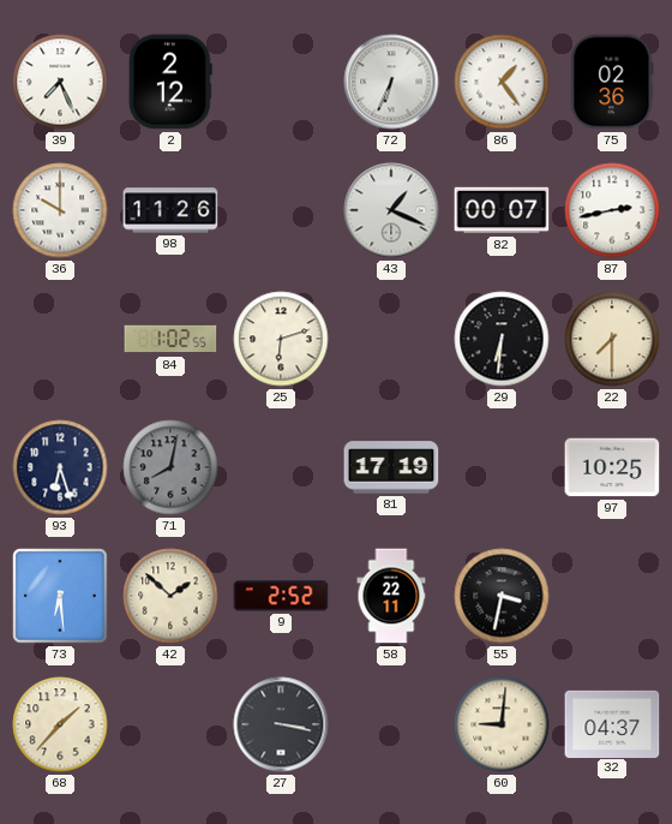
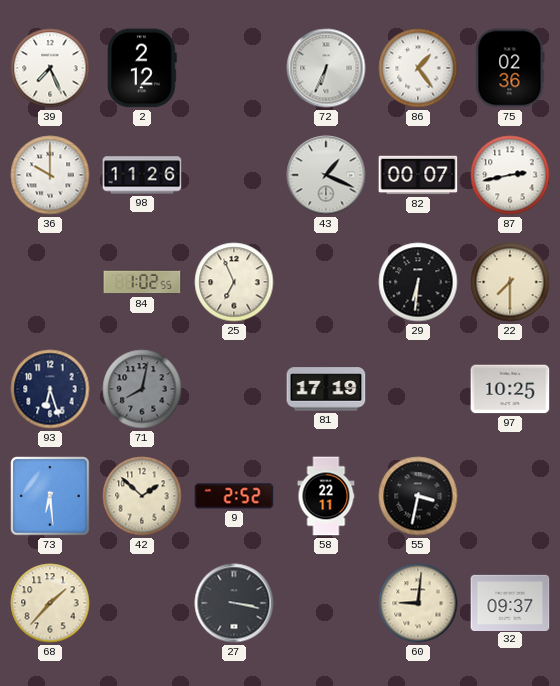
25: 6:12 -> 6:56 (234, 282)
32: 04:37 -> 09:37 (510, 602)
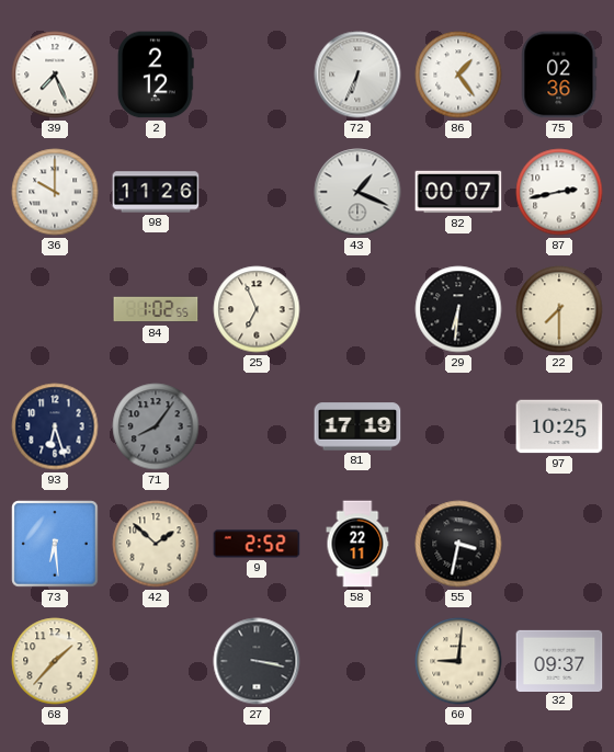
71: 8:02 -> 8:06 (156, 426)
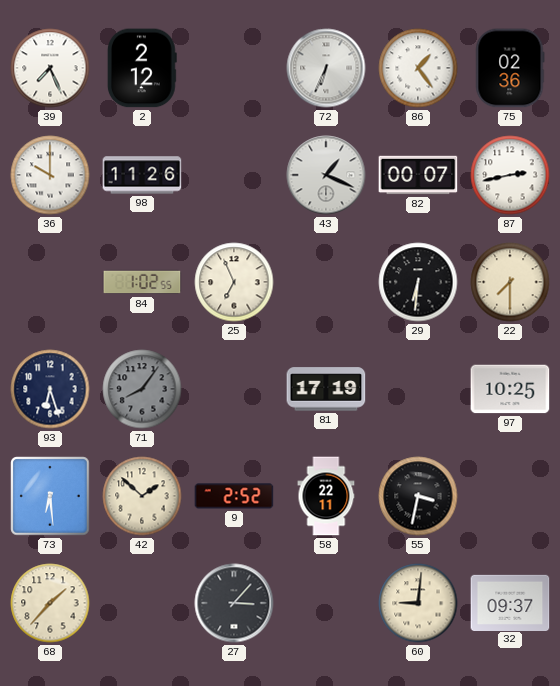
27: 3:17 -> 3:07 (234, 603)
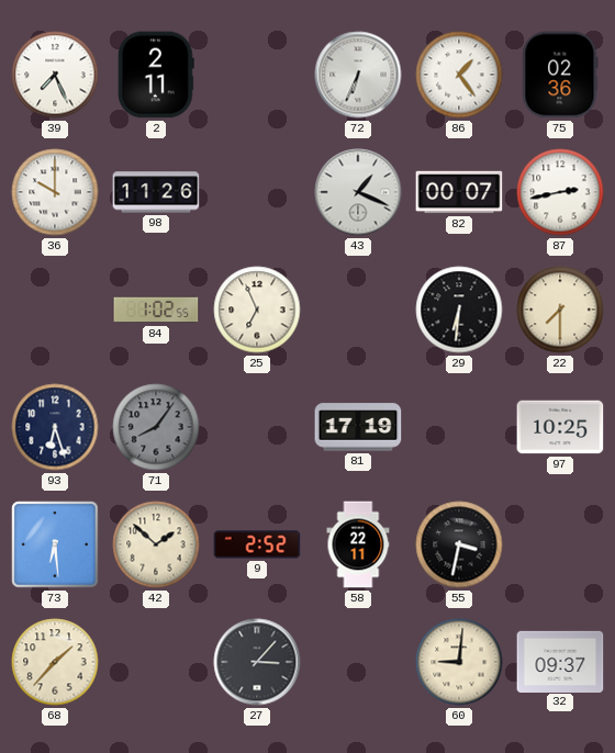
2: 2:12 -> 2:11 (156, 75)
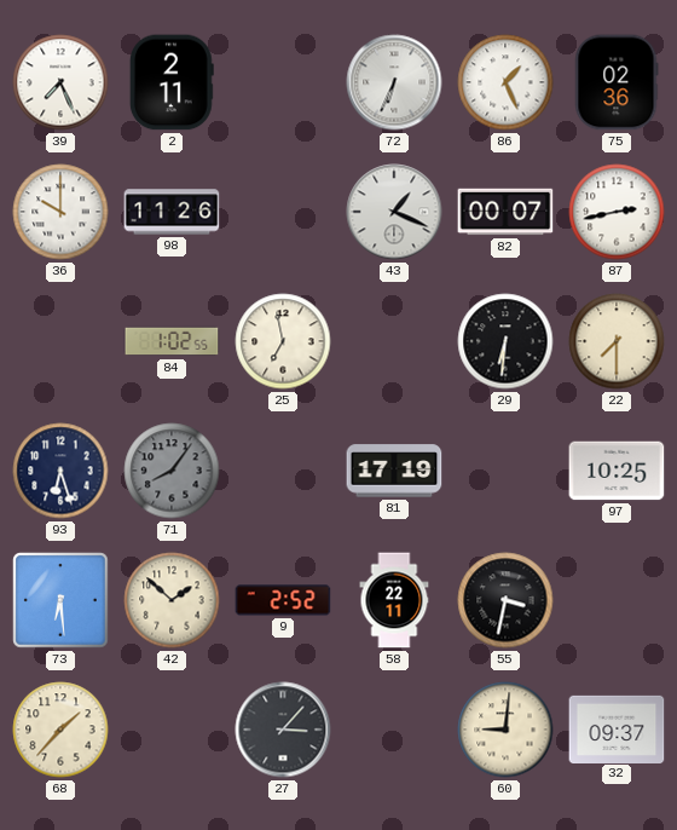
86: 1:24 -> 1:26 (505, 82)
25: 6:56 -> 6:58 (283, 341)
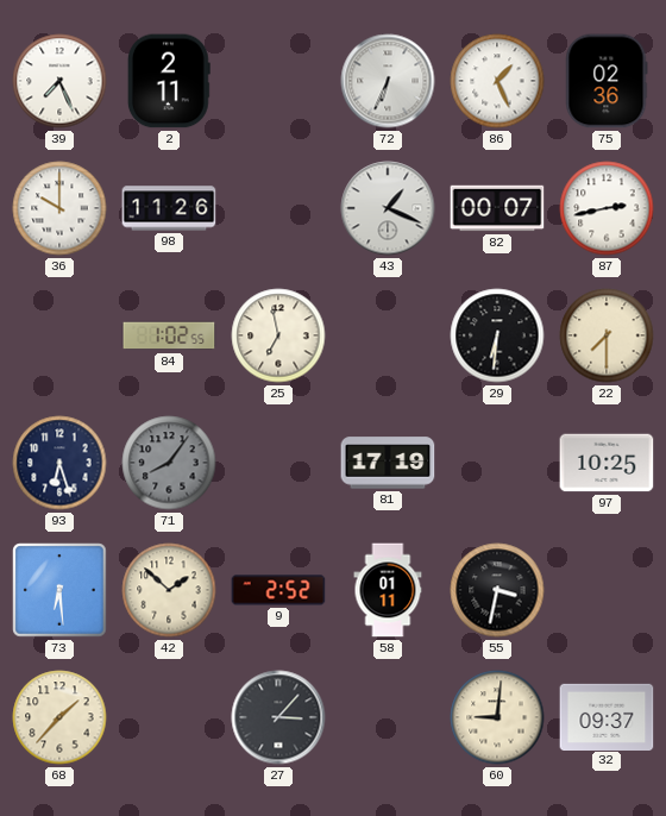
58: 22:11 -> 01:11 (388, 590)
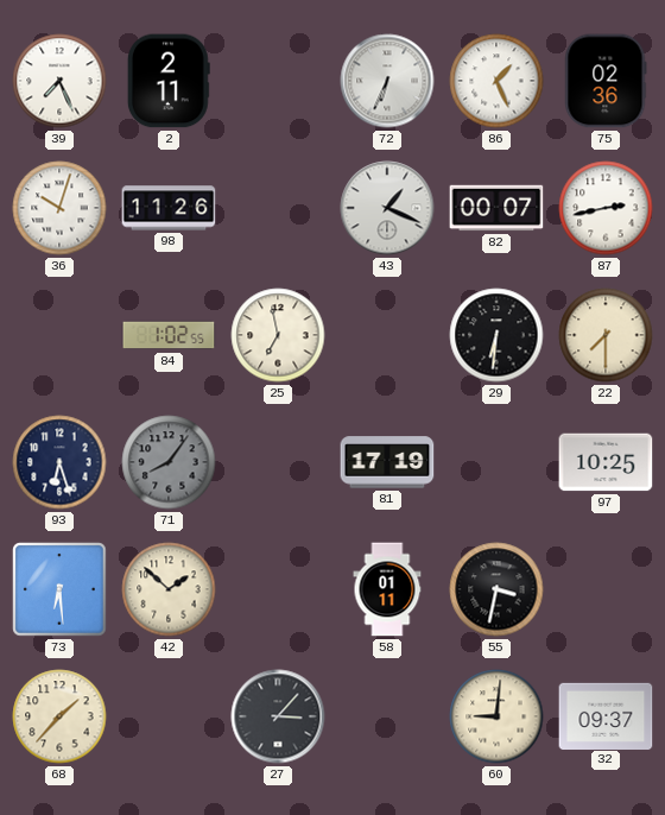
36: 10:00 -> 10:03 (59, 208)
9: 2:52 -> none (278, 590)
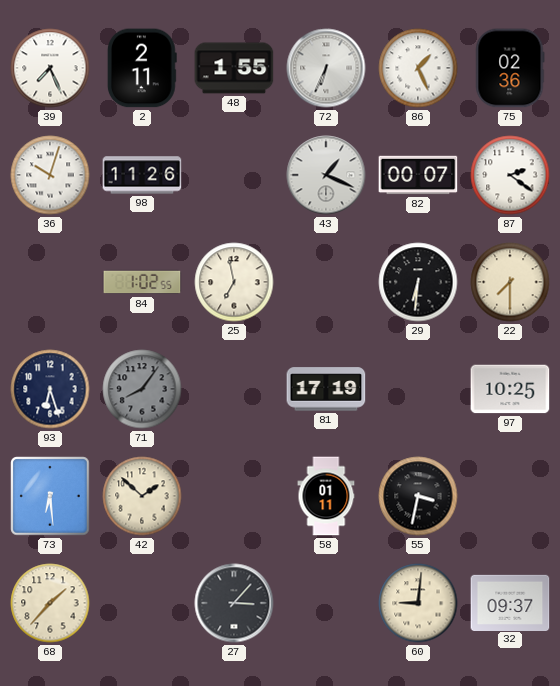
48: none -> 1:55 (234, 68)
87: 2:43 -> 2:21 (510, 175)
